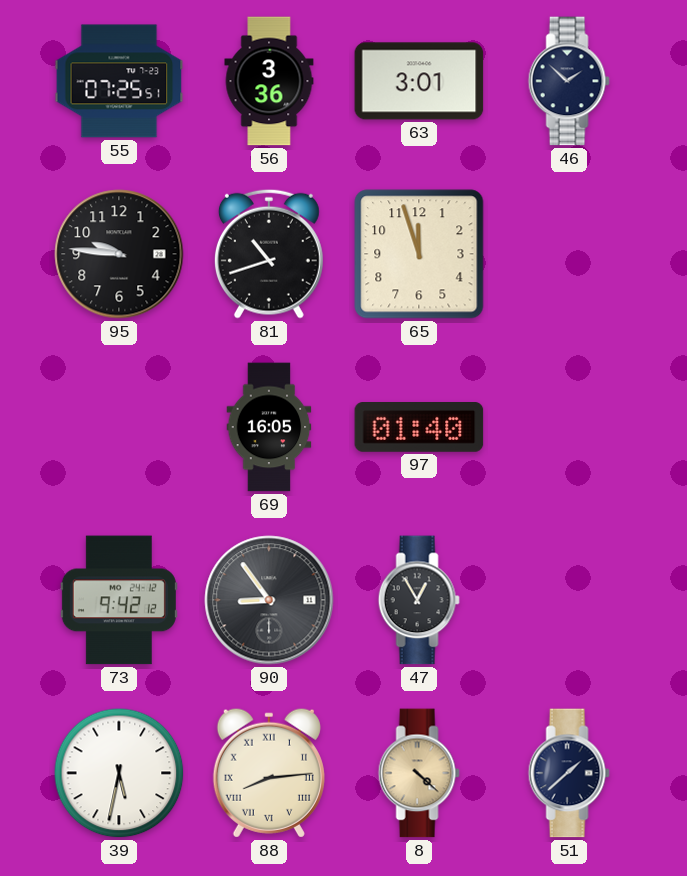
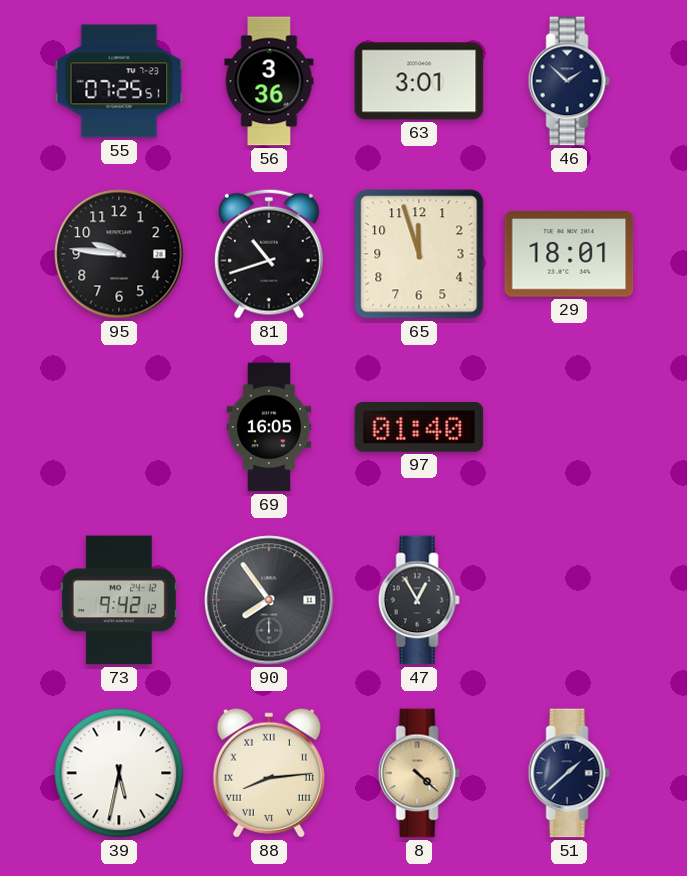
29: none -> 18:01 (569, 254)
90: 8:54 -> 7:54 (269, 600)
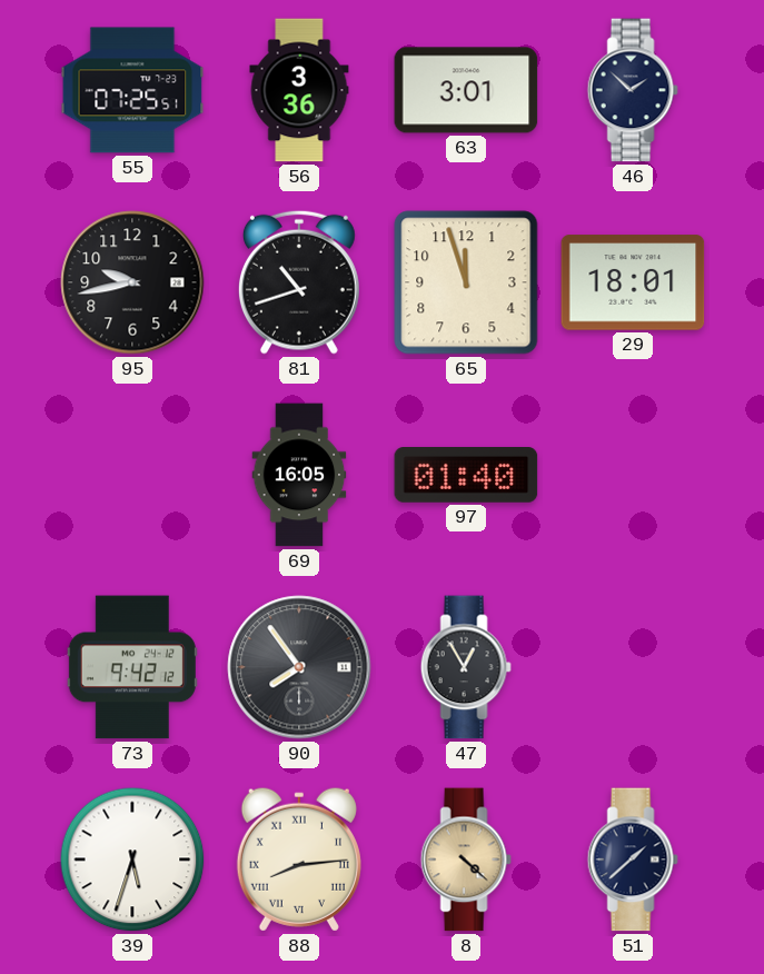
95: 9:46 -> 9:43 (132, 282)
39: 5:32 -> 5:33 (132, 859)
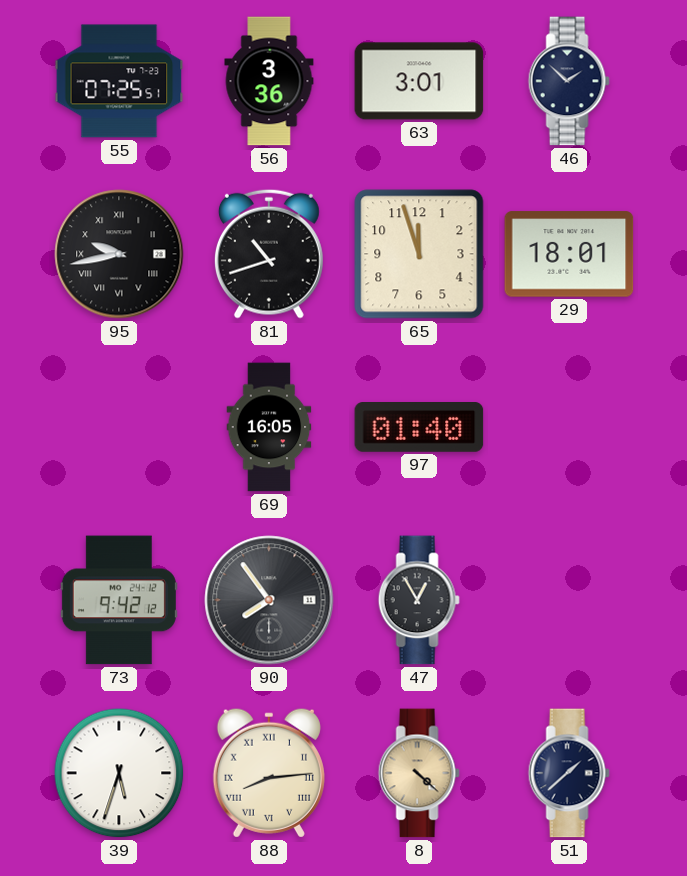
95 numerals: Arabic -> Roman (119, 254)
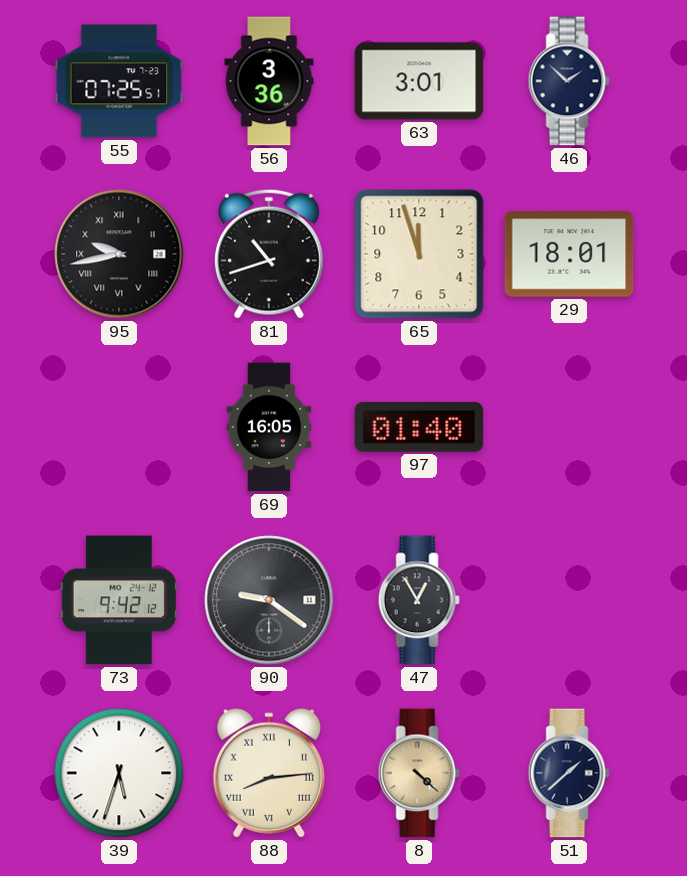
90: 7:54 -> 9:21 (269, 600)
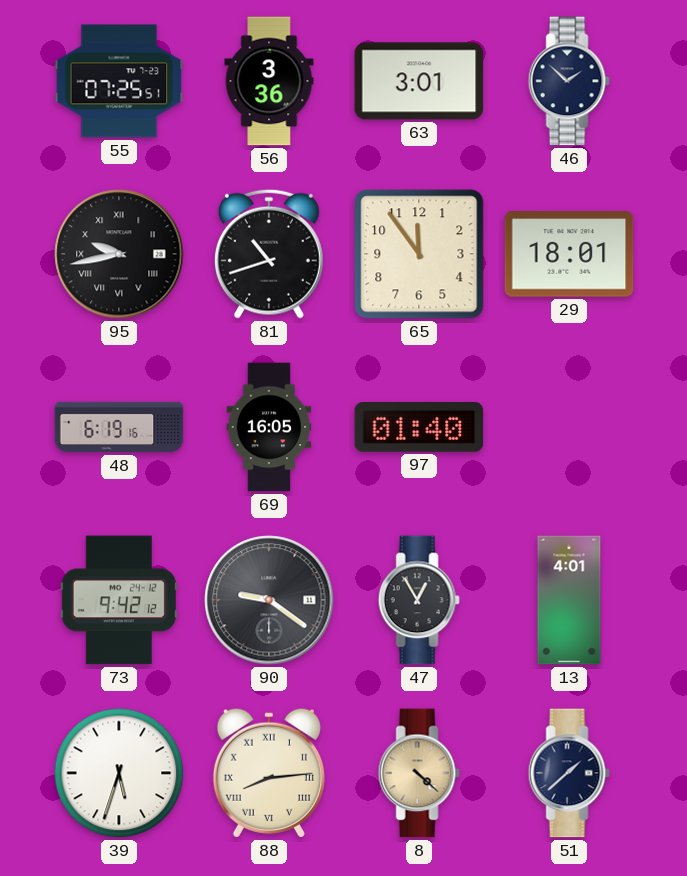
65: 11:57 -> 11:54 (419, 254)
48: none -> 6:19 (119, 427)
13: none -> 4:01 (569, 600)
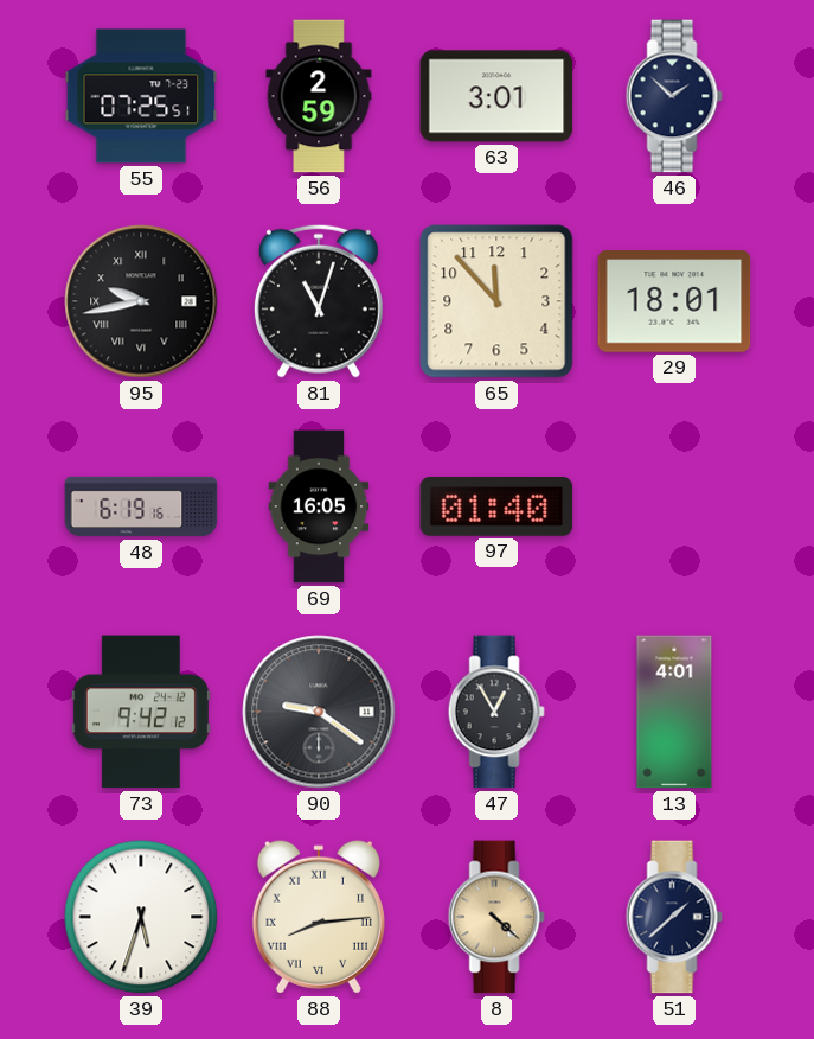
56: 3:36 -> 2:59 (319, 96)
81: 10:42 -> 11:03 (319, 301)
65: 11:54 -> 11:53 (496, 301)
